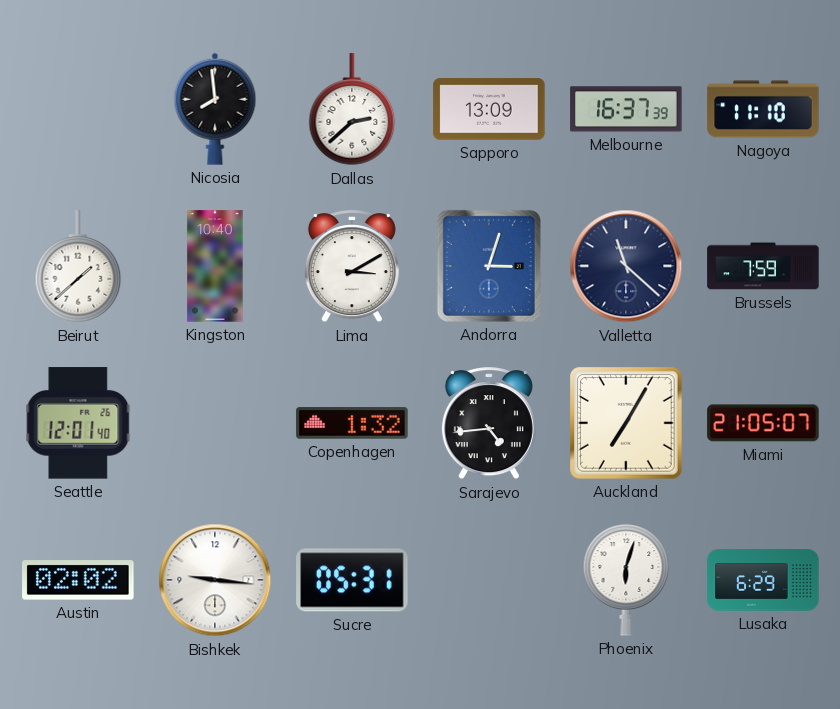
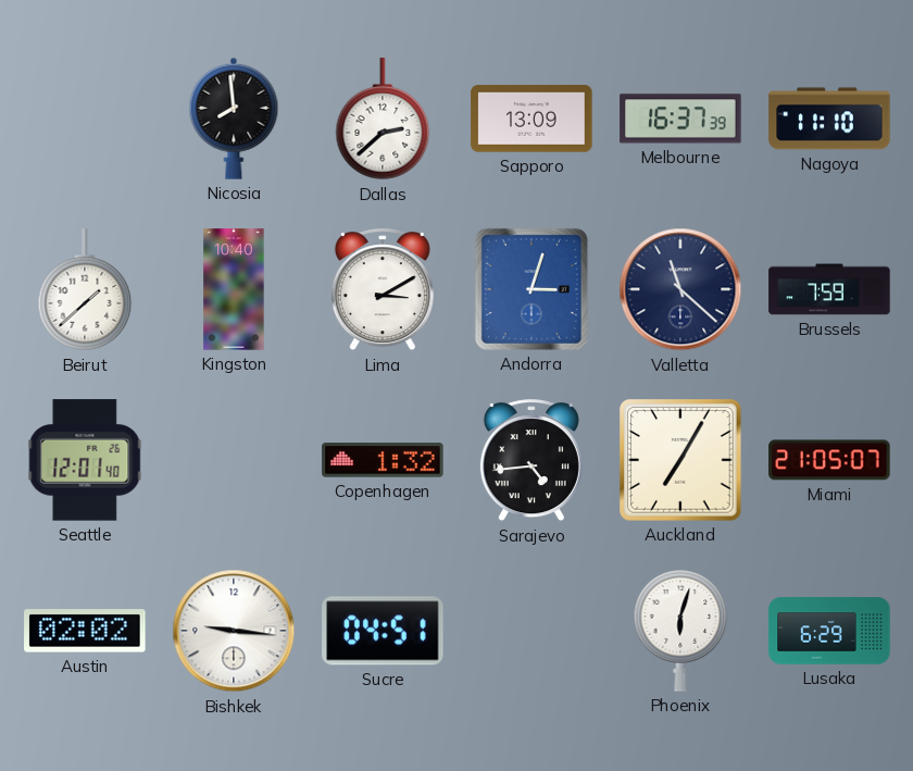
Sucre: 05:31 -> 04:51 (383, 631)
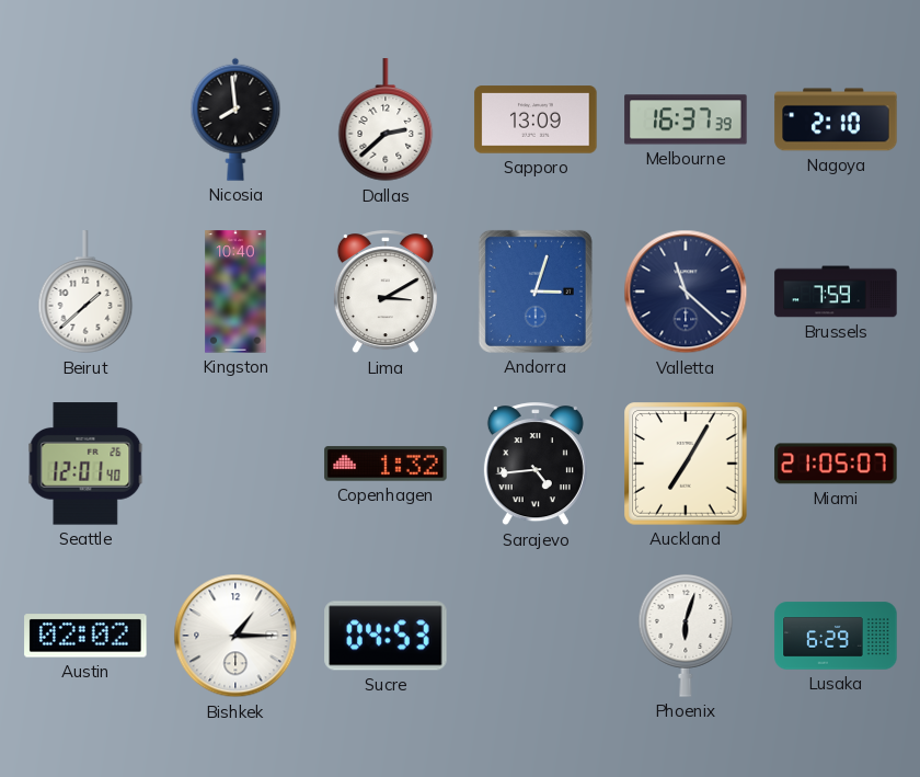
Nagoya: 11:10 -> 2:10 (836, 119)
Bishkek: 9:16 -> 1:15 (235, 636)
Sucre: 04:51 -> 04:53 (386, 636)
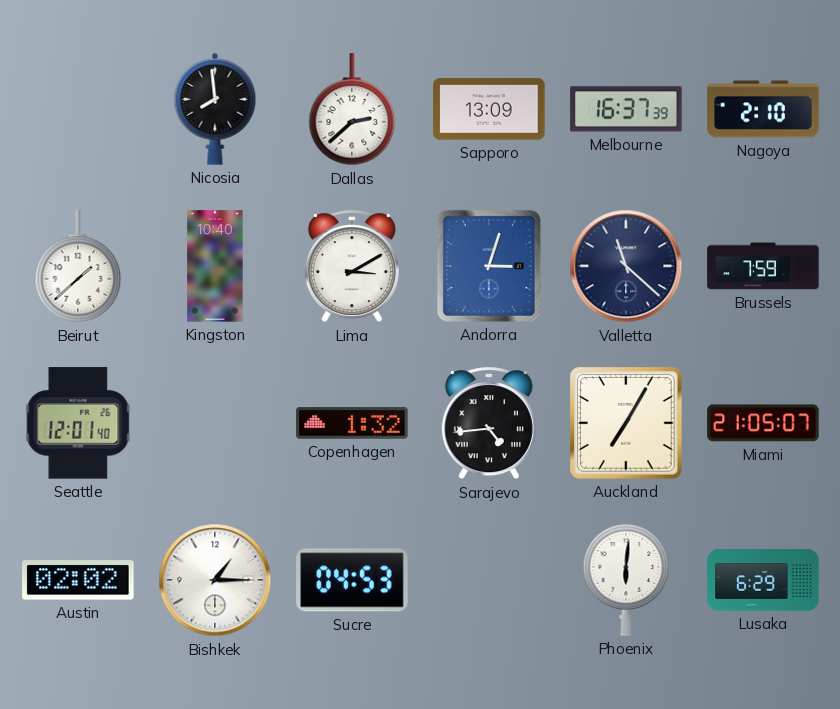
Phoenix: 6:03 -> 6:01 (626, 580)
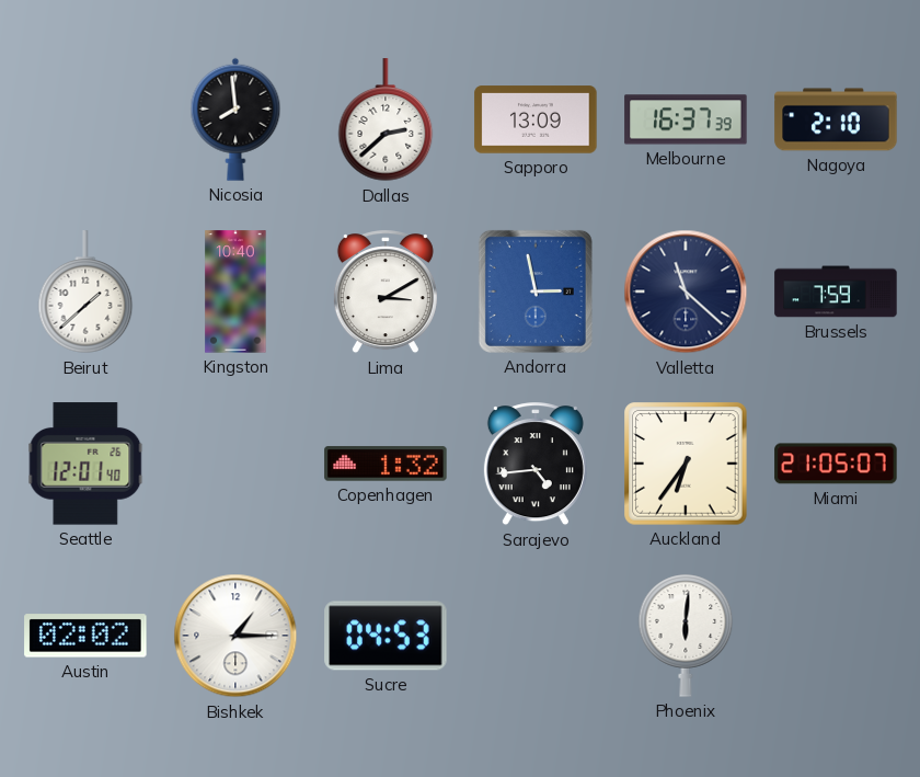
Andorra: 3:03 -> 2:58 (536, 292)
Auckland: 7:05 -> 6:36 (686, 464)
Lusaka: 6:29 -> none (763, 580)
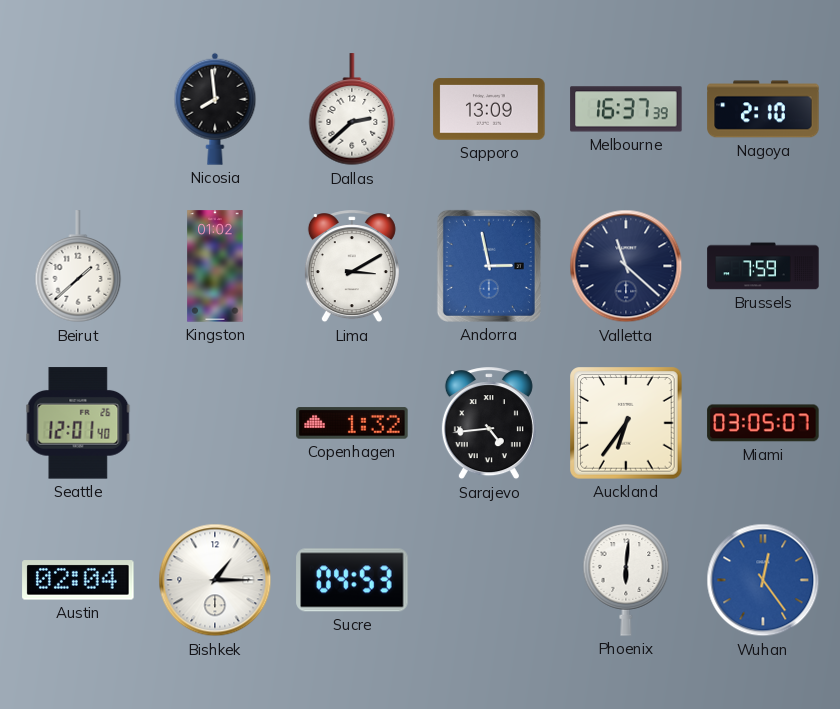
Kingston: 10:40 -> 01:02 (215, 266)
Miami: 21:05 -> 03:05 (763, 423)
Austin: 02:02 -> 02:04 (78, 580)
Wuhan: none -> 12:24 (763, 580)
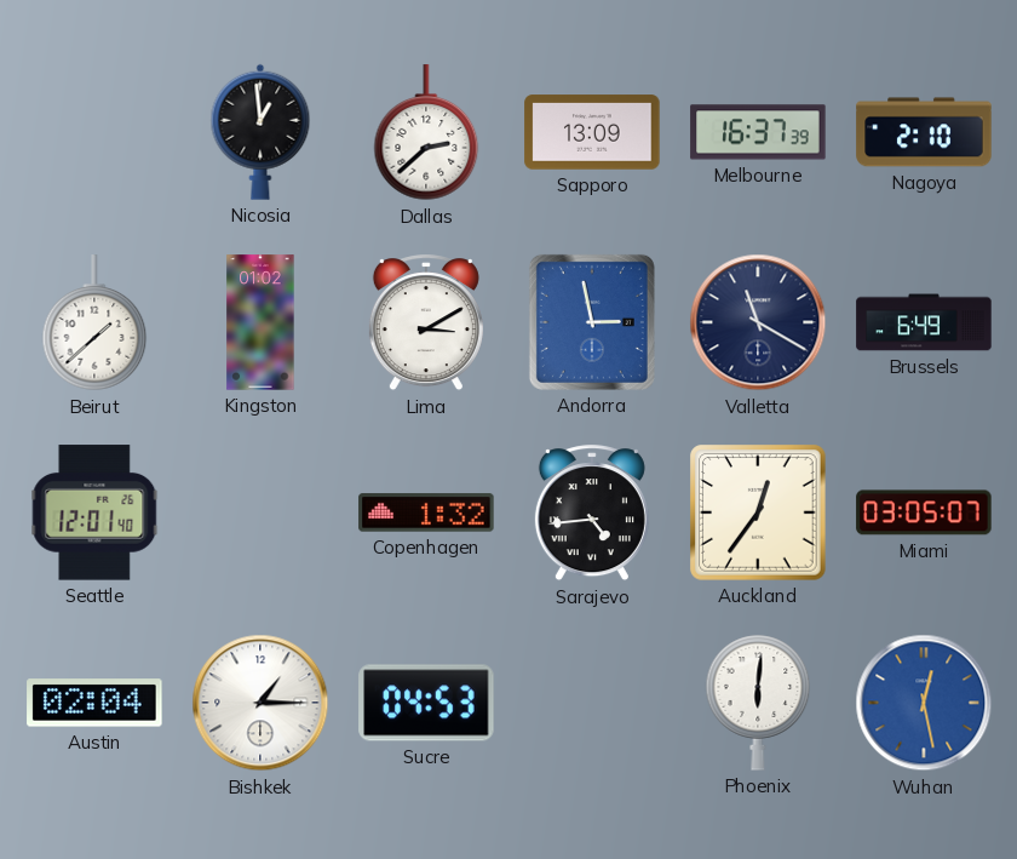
Nicosia: 7:59 -> 12:59 (260, 132)
Valletta: 11:22 -> 11:20 (758, 322)
Brussels: 7:59 -> 6:49 (924, 322)
Auckland: 6:36 -> 12:36 (758, 512)
Wuhan: 12:24 -> 12:28 (924, 703)
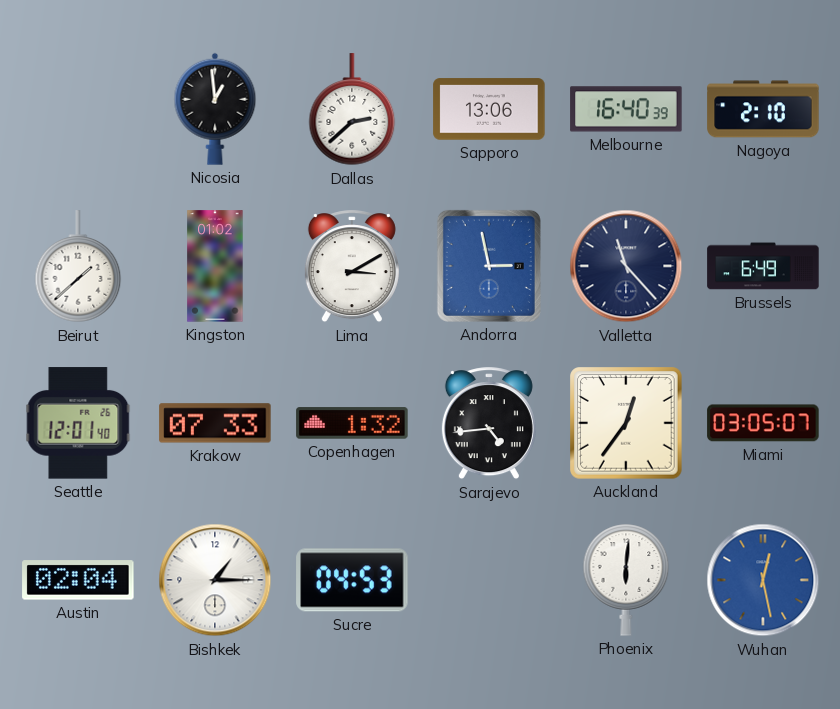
Sapporo: 13:09 -> 13:06 (489, 109)
Melbourne: 16:37 -> 16:40 (626, 109)
Valletta: 11:20 -> 11:23 (626, 266)
Krakow: none -> 07:33 (215, 423)
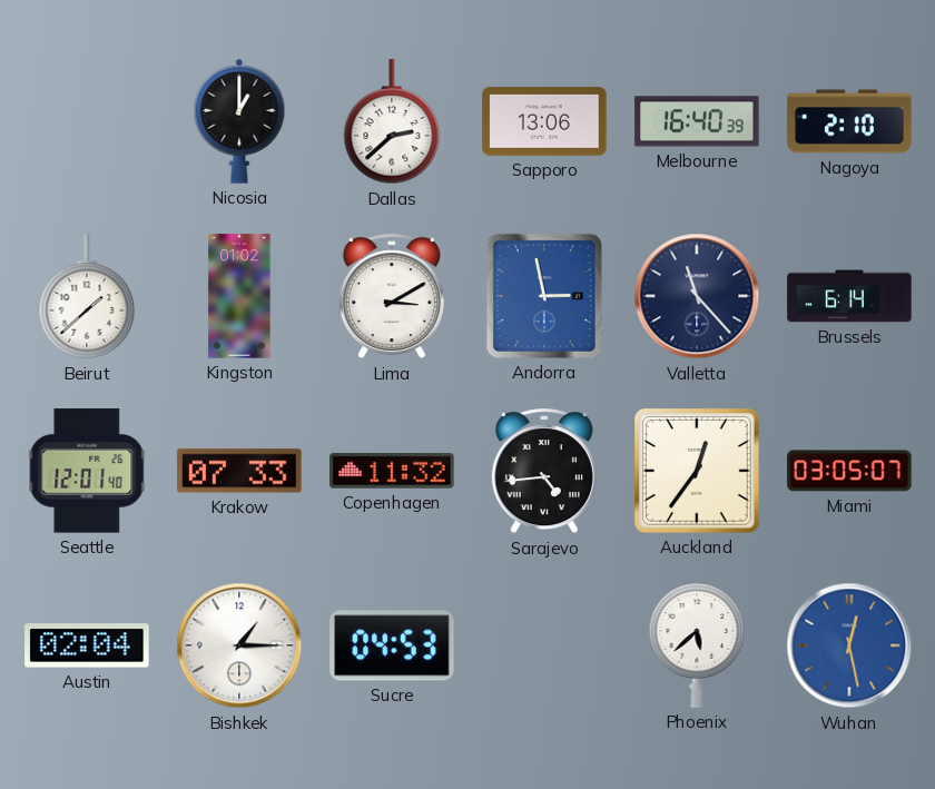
Nicosia: 12:59 -> 1:00 (239, 121)
Brussels: 6:49 -> 6:14 (849, 296)
Copenhagen: 1:32 -> 11:32 (392, 471)
Phoenix: 6:01 -> 5:38 (697, 645)
